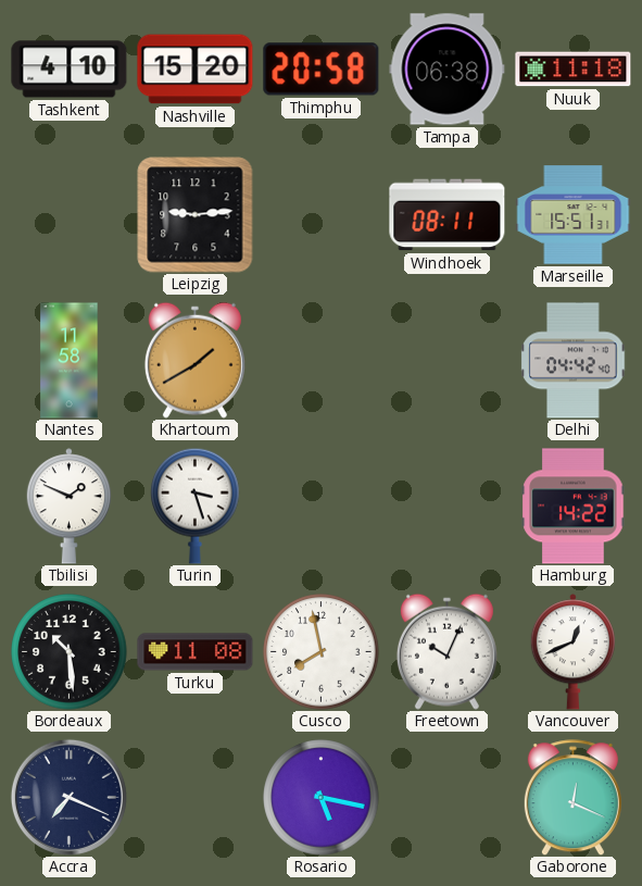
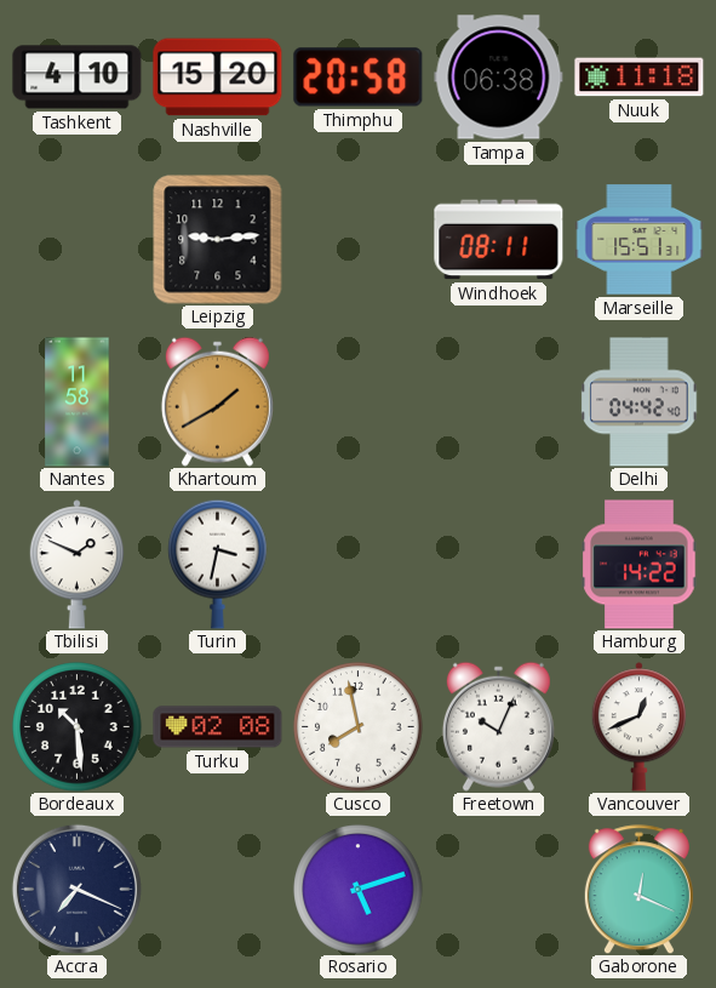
Turin: 3:27 -> 3:32 (218, 564)
Turku: 11:08 -> 02:08 (218, 727)
Rosario: 5:17 -> 5:12 (359, 890)
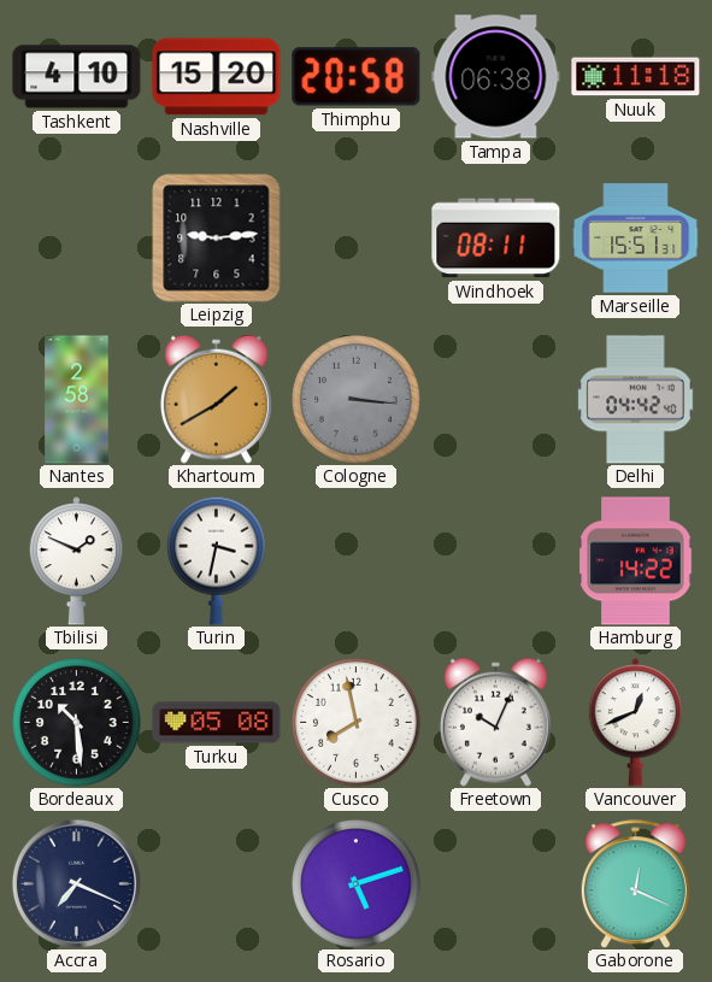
Nantes: 11:58 -> 2:58 (77, 400)
Cologne: none -> 3:16 (357, 400)
Turku: 02:08 -> 05:08 (217, 723)
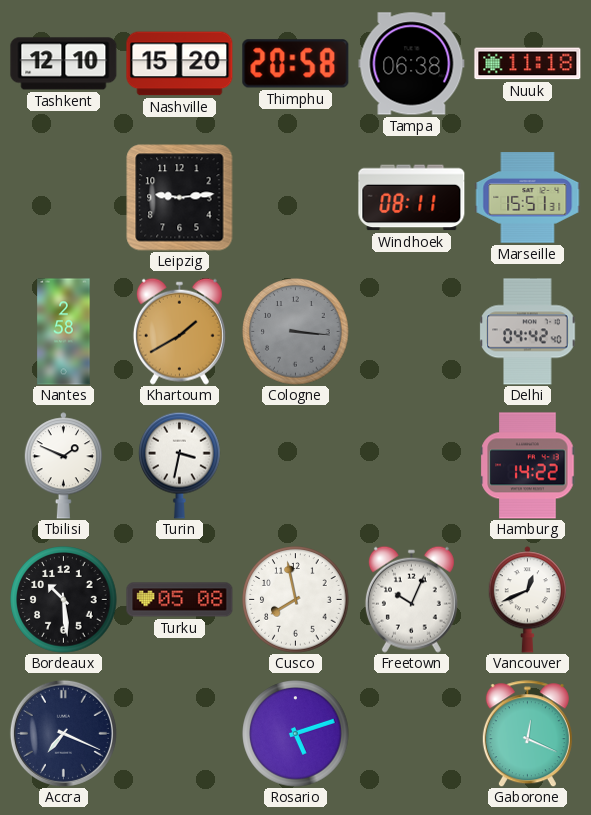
Tashkent: 4:10 -> 12:10 (64, 64)
